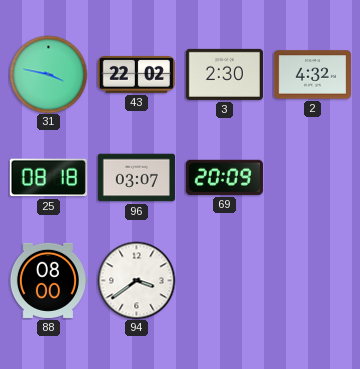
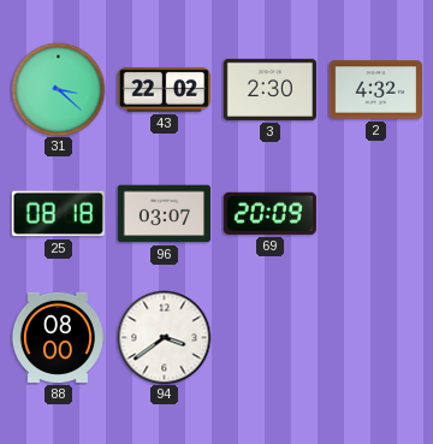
31: 3:47 -> 3:22 (58, 89)
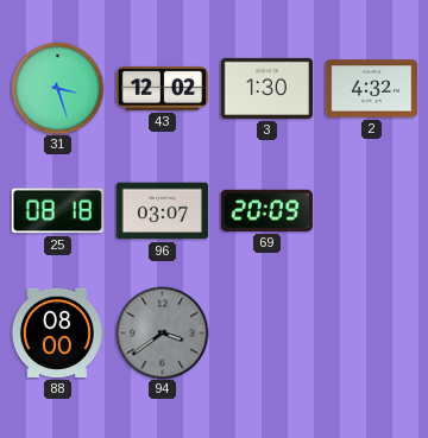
31: 3:22 -> 3:27 (57, 88)
43: 22:02 -> 12:02 (162, 88)
3: 2:30 -> 1:30 (266, 88)
94 dial: white -> grey (162, 332)
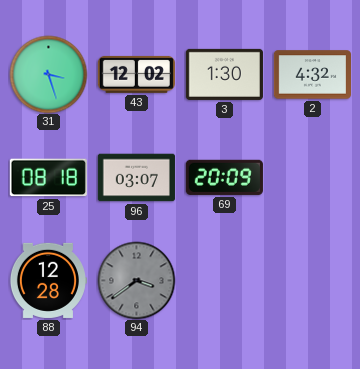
88: 08:00 -> 12:28 (48, 280)
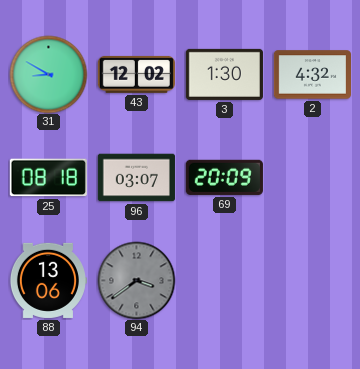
31: 3:27 -> 8:50 (48, 74)
88: 12:28 -> 13:06 (48, 280)
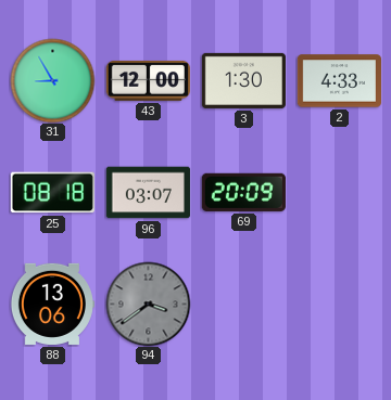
31: 8:50 -> 8:55 (52, 80)
43: 12:02 -> 12:00 (148, 80)
2: 4:32 -> 4:33 (339, 81)
